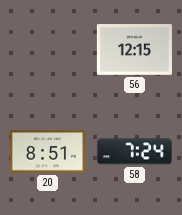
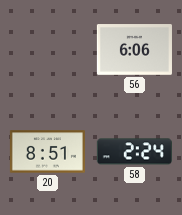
56: 12:15 -> 6:06 (134, 50)
58: 7:24 -> 2:24 (134, 152)
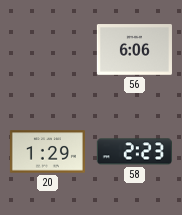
20: 8:51 -> 1:29 (47, 152)
58: 2:24 -> 2:23 (134, 152)
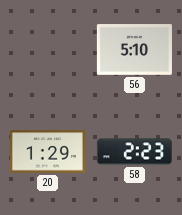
56: 6:06 -> 5:10 (134, 50)
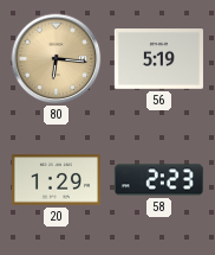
80: none -> 6:16 (57, 59)
56: 5:10 -> 5:19 (158, 59)
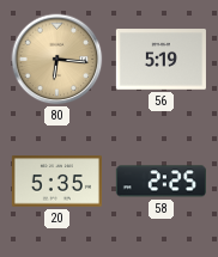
20: 1:29 -> 5:35 (56, 182)
58: 2:23 -> 2:25 (161, 182)
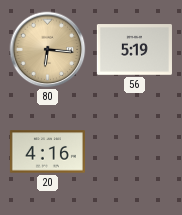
20: 5:35 -> 4:16 (47, 152)
58: 2:25 -> none (161, 182)
